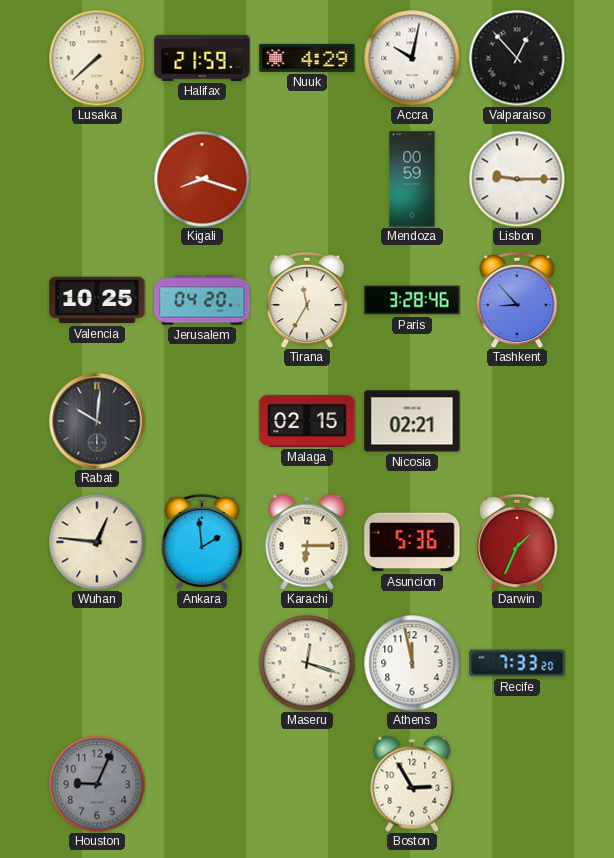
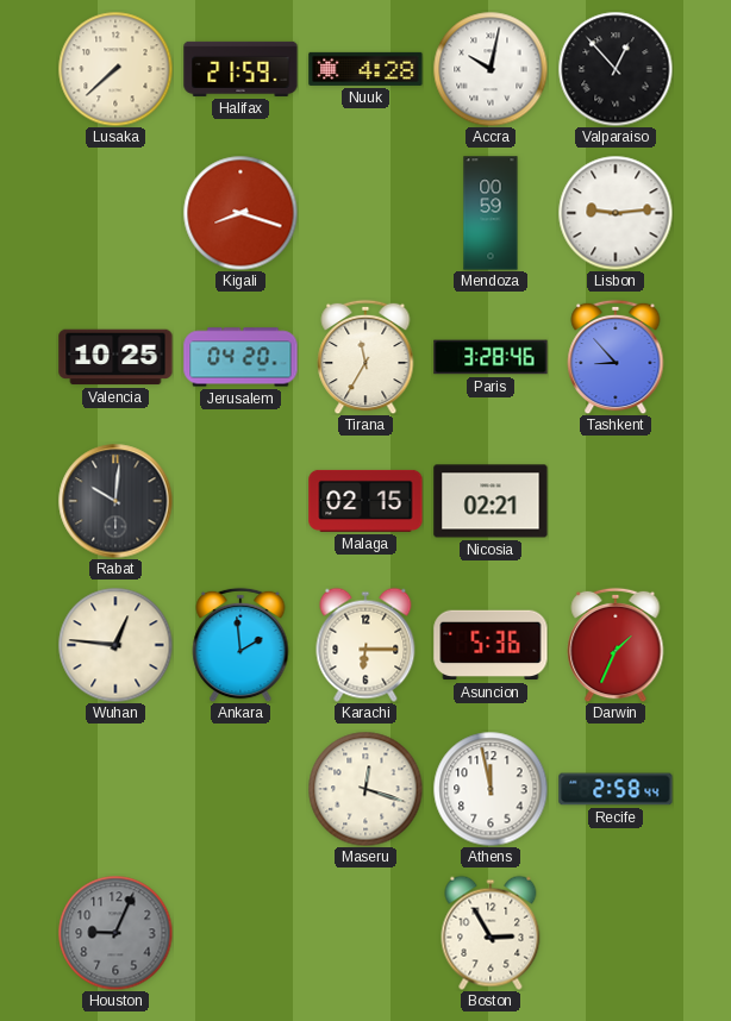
Nuuk: 4:29 -> 4:28 (365, 69)
Lisbon: 9:15 -> 9:14 (616, 213)
Recife: 7:33 -> 2:58 (616, 789)
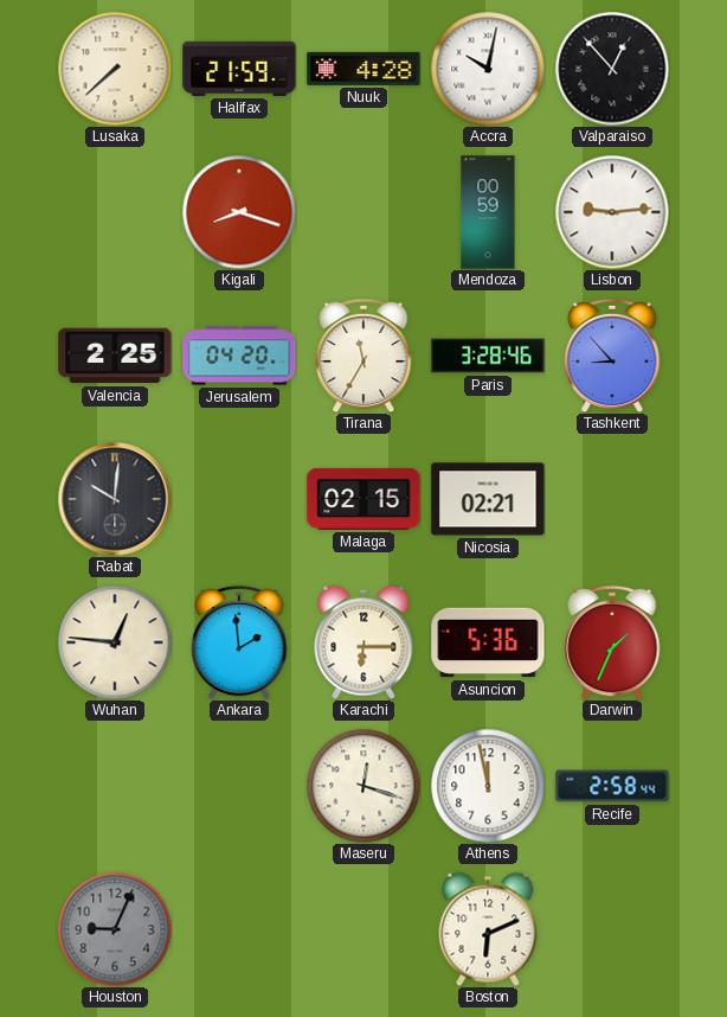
Valencia: 10:25 -> 2:25 (115, 356)
Boston: 2:55 -> 6:11 (488, 929)
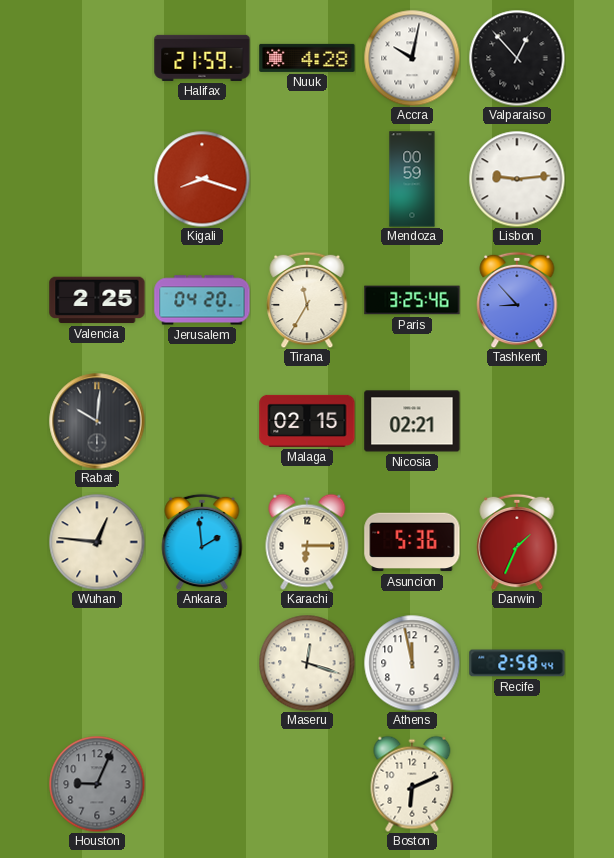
Lusaka: 7:38 -> none (115, 69)
Paris: 3:28 -> 3:25 (412, 300)
